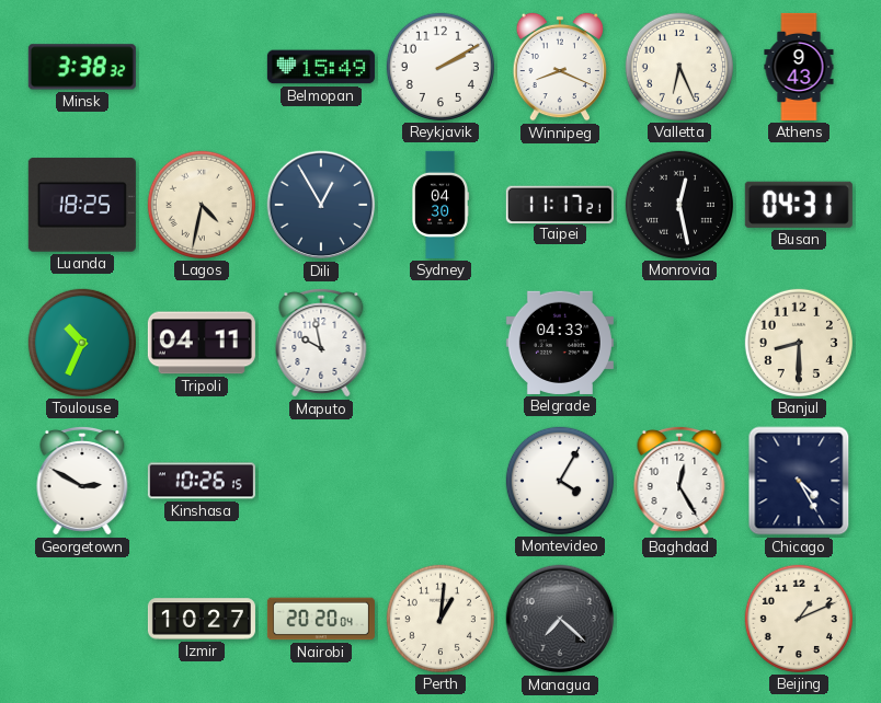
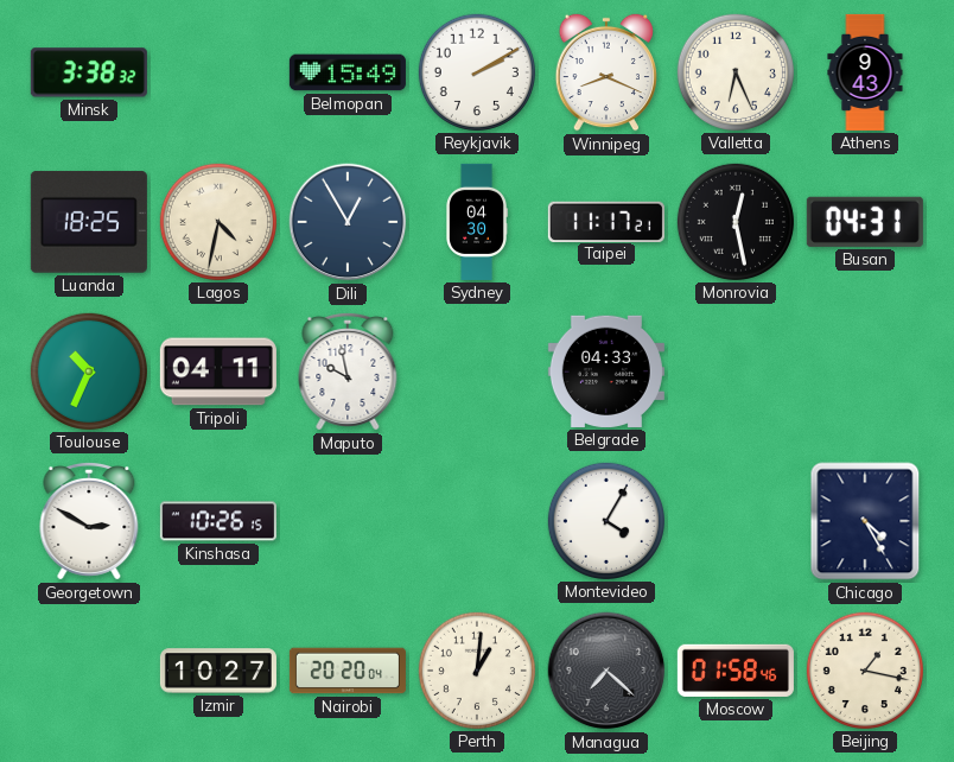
Banjul: 8:30 -> none (799, 343)
Baghdad: 12:25 -> none (679, 481)
Moscow: none -> 01:58 (736, 671)
Beijing: 1:11 -> 1:17 (865, 671)
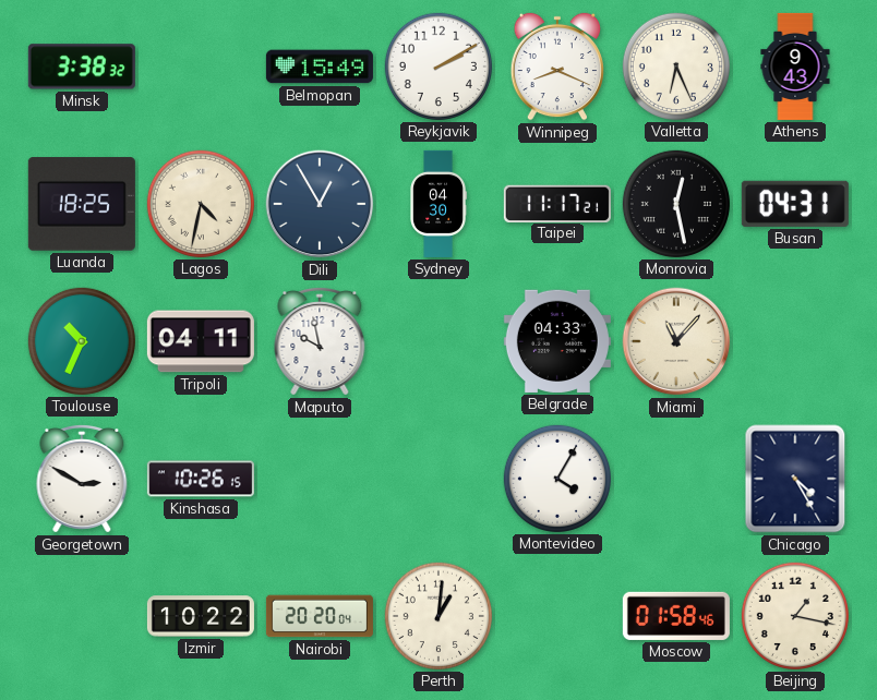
Miami: none -> 11:07 (676, 341)
Izmir: 10:27 -> 10:22 (201, 616)
Managua: 7:22 -> none (606, 671)
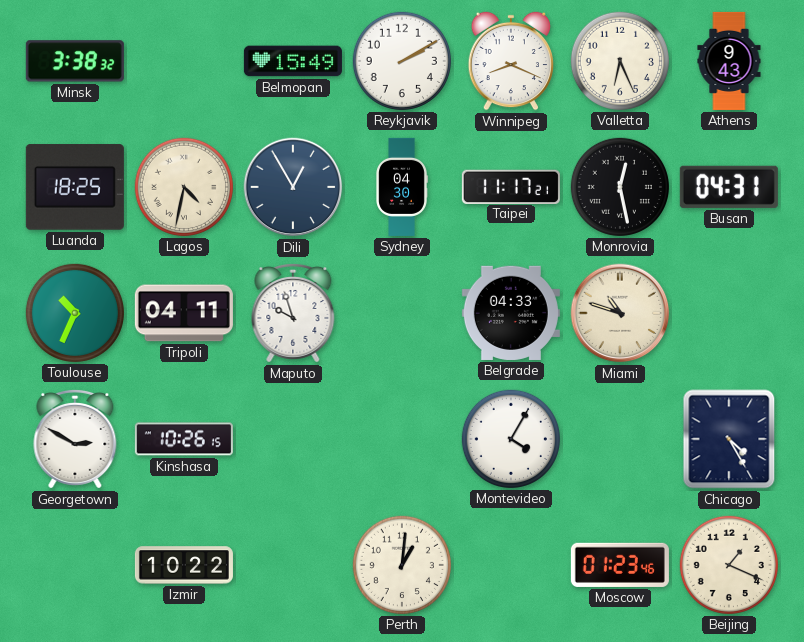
Maputo: 9:58 -> 9:57 (293, 313)
Miami: 11:07 -> 10:48 (620, 313)
Nairobi: 20:20 -> none (320, 616)
Moscow: 01:58 -> 01:23 (620, 565)
Beijing: 1:17 -> 1:19 (729, 565)
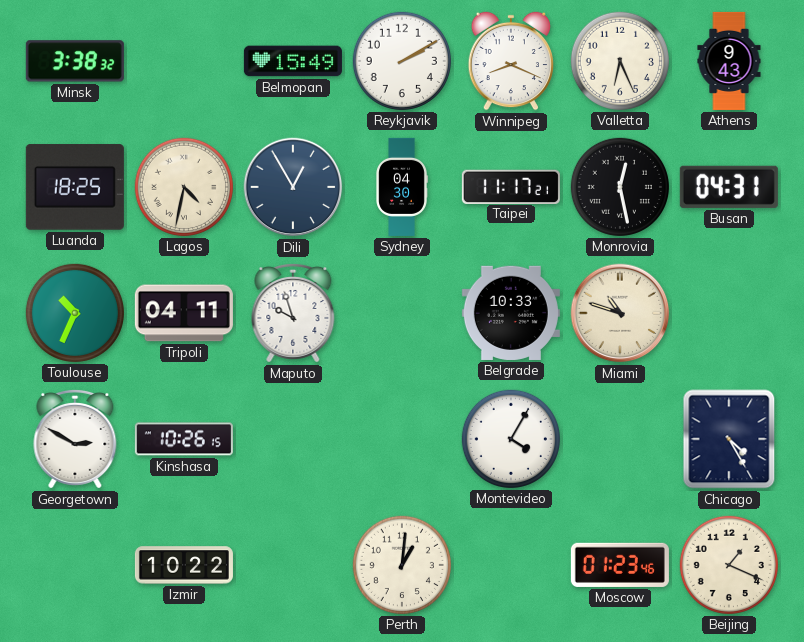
Belgrade: 04:33 -> 10:33 (511, 313)
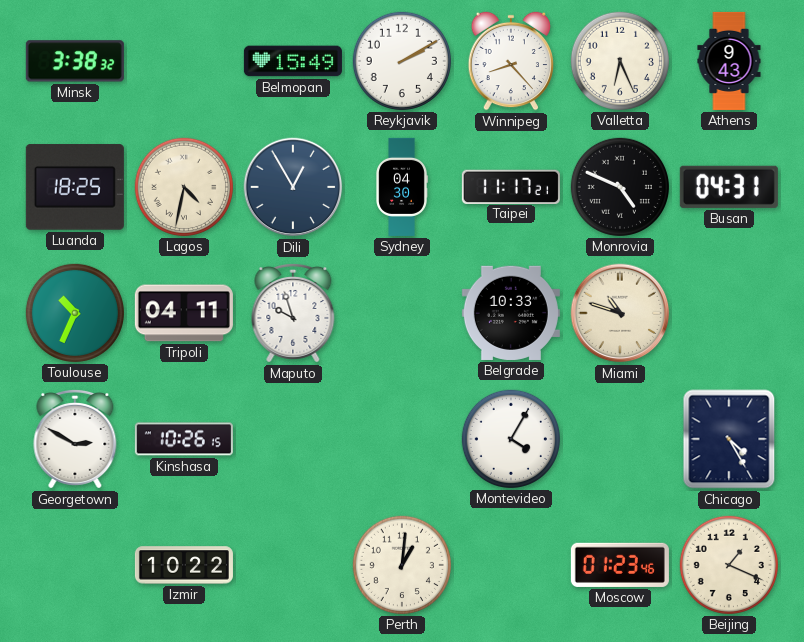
Winnipeg: 8:19 -> 8:23 (510, 61)
Monrovia: 12:28 -> 4:49 (620, 187)
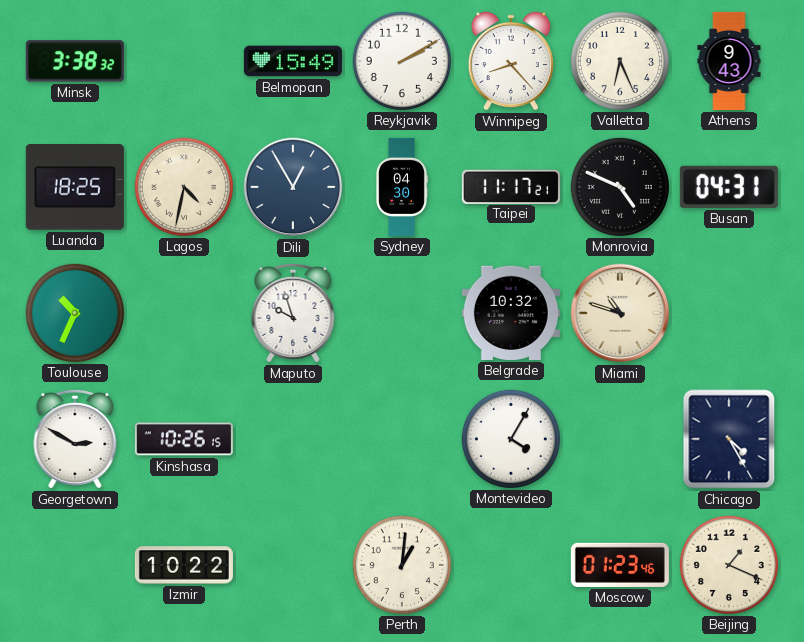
Tripoli: 04:11 -> none (184, 313)
Belgrade: 10:33 -> 10:32 (511, 313)
